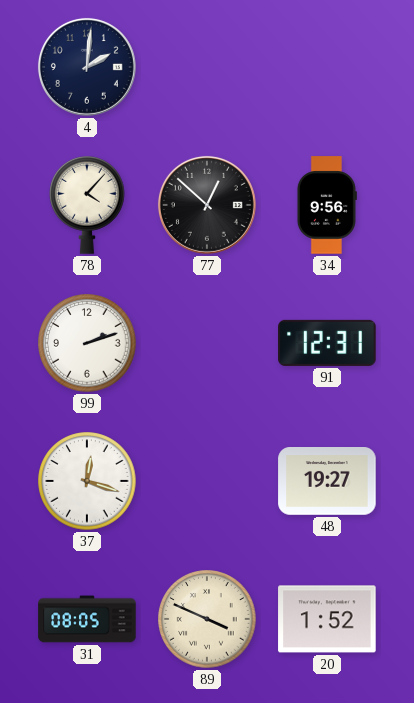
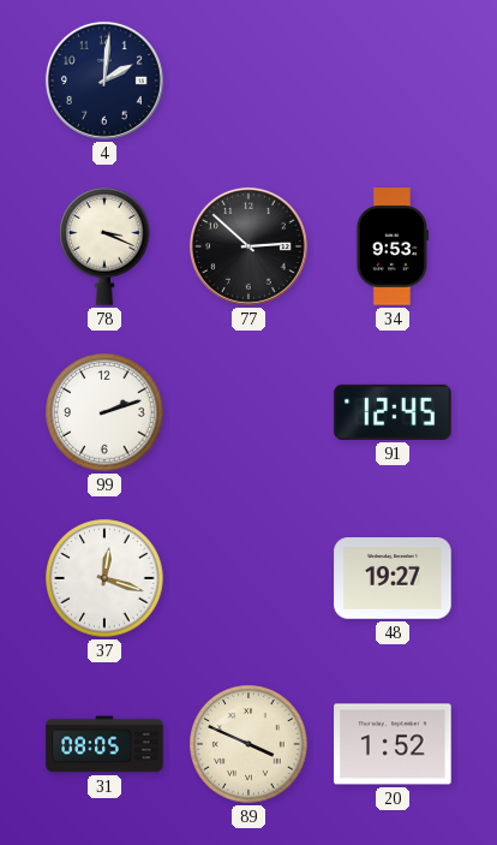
78: 4:07 -> 3:19 (106, 248)
77: 12:52 -> 2:52 (248, 246)
34: 9:56 -> 9:53 (391, 246)
91: 12:31 -> 12:45 (393, 412)
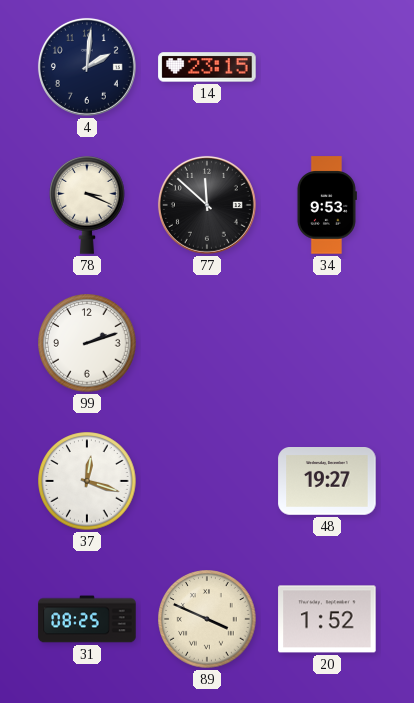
14: none -> 23:15 (207, 67)
77: 2:52 -> 11:52 (207, 205)
91: 12:45 -> none (393, 412)
31: 08:05 -> 08:25 (87, 619)
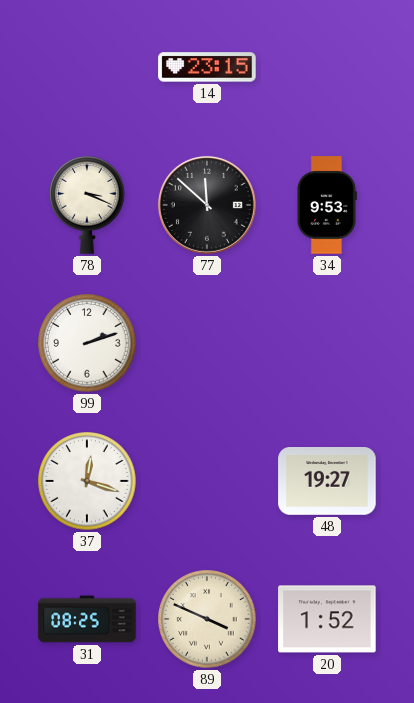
4: 2:01 -> none (87, 67)
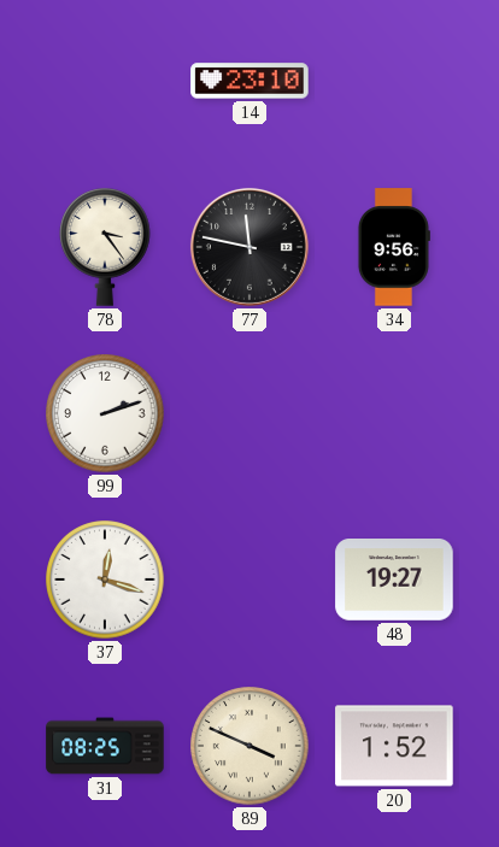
14: 23:15 -> 23:10 (249, 81)
78: 3:19 -> 3:24 (106, 248)
77: 11:52 -> 11:47 (249, 247)
34: 9:53 -> 9:56 (393, 247)
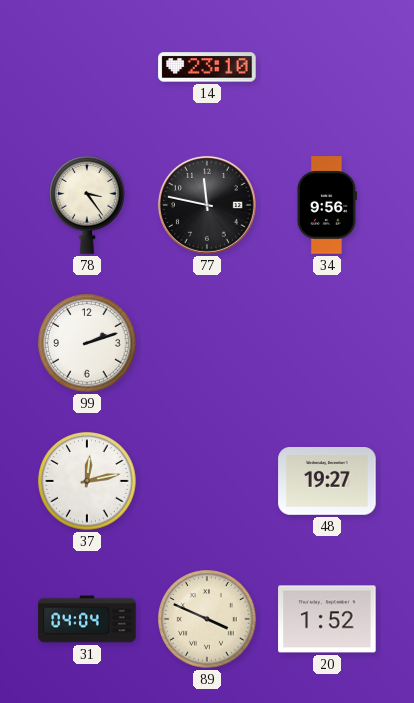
37: 12:18 -> 12:13 (87, 481)
31: 08:25 -> 04:04 (87, 619)
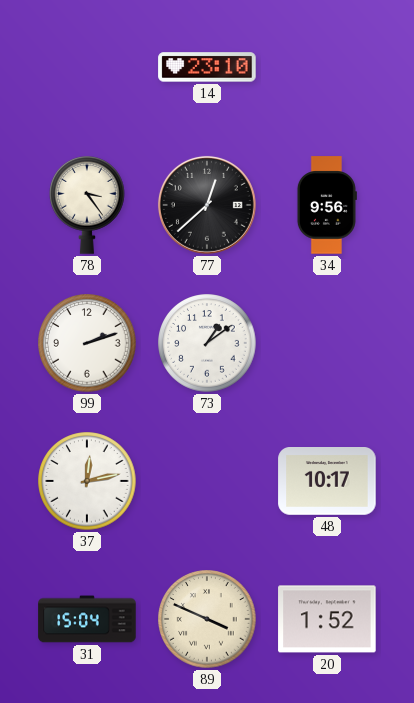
77: 11:47 -> 12:38 (207, 205)
73: none -> 1:09 (207, 343)
48: 19:27 -> 10:17 (327, 482)
31: 04:04 -> 15:04 (87, 619)
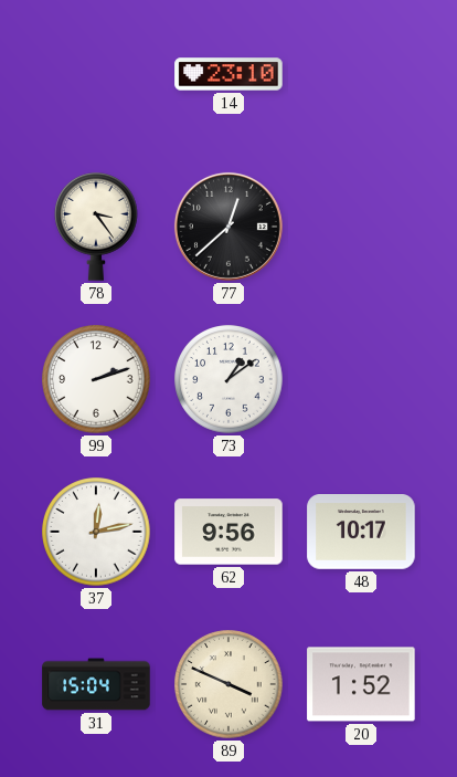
34: 9:56 -> none (326, 205)
62: none -> 9:56 (228, 532)
